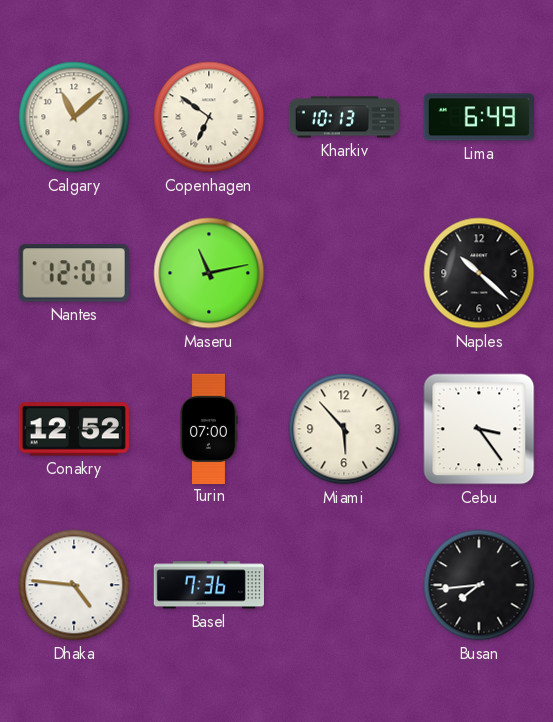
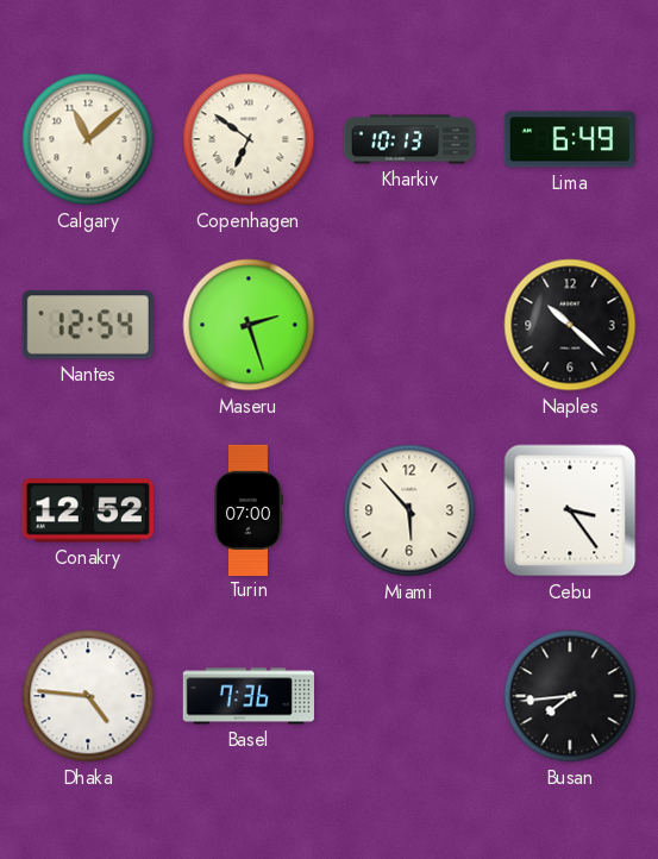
Nantes: 12:01 -> 12:54 (88, 325)
Maseru: 11:13 -> 2:27 (249, 325)
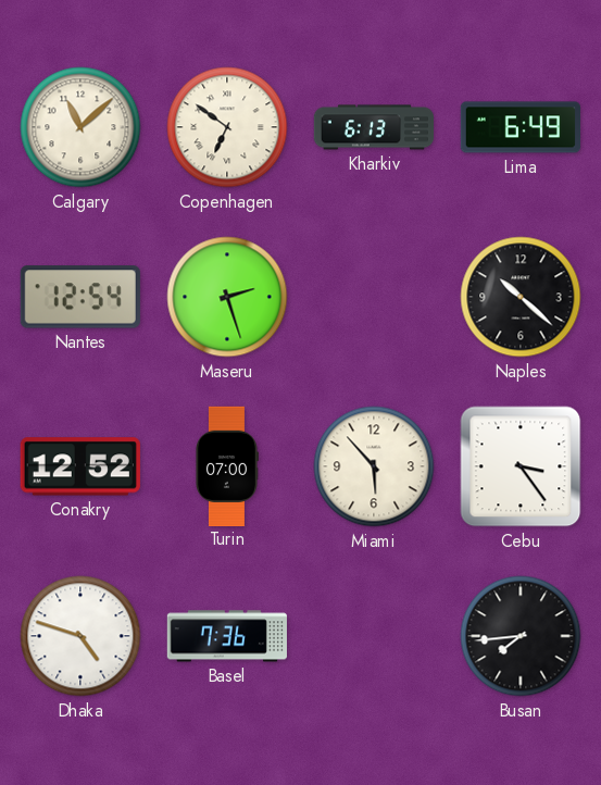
Kharkiv: 10:13 -> 6:13 (373, 127)
Dhaka: 4:46 -> 4:48 (80, 636)
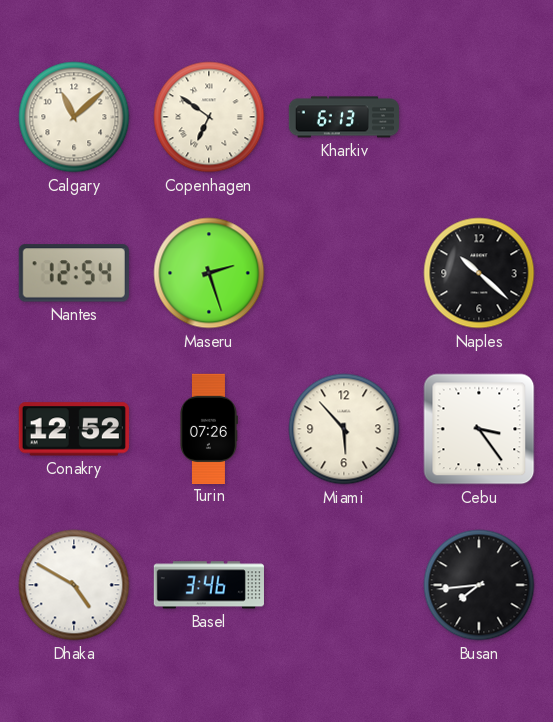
Lima: 6:49 -> none (519, 127)
Turin: 07:00 -> 07:26 (209, 428)
Dhaka: 4:48 -> 4:50 (74, 585)
Basel: 7:36 -> 3:46 (209, 585)
